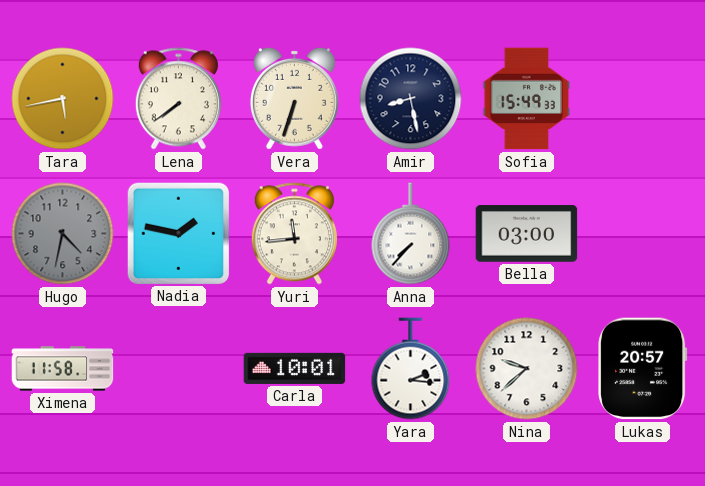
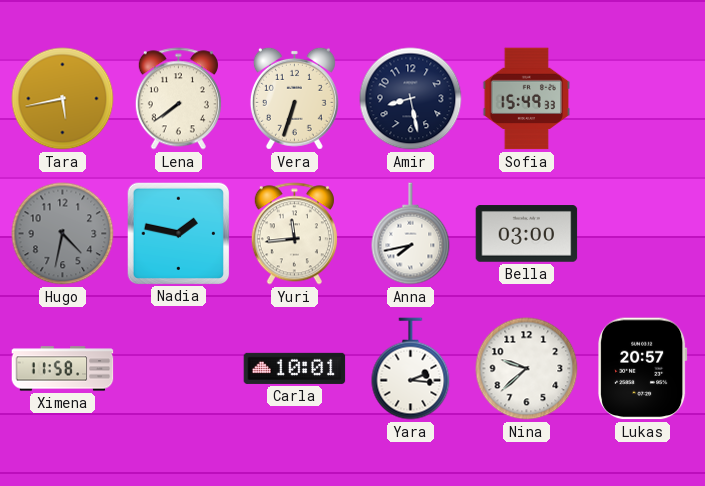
Anna: 7:37 -> 7:43 (411, 234)
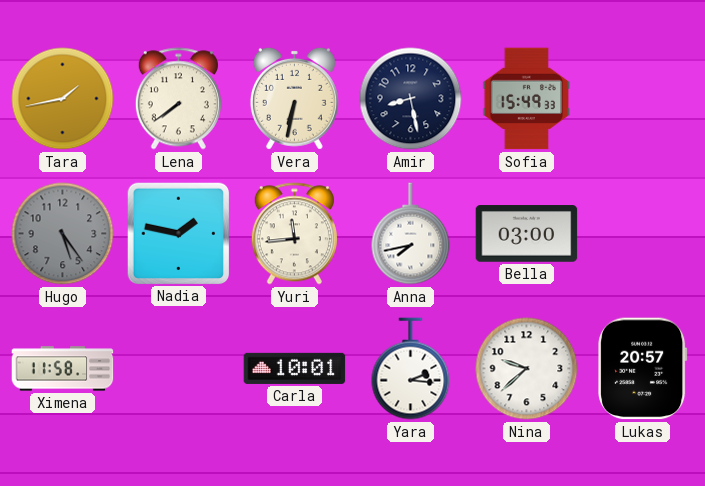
Tara: 5:43 -> 1:43 (63, 99)
Vera: 6:33 -> 6:32 (294, 98)
Hugo: 4:32 -> 5:24 (63, 234)
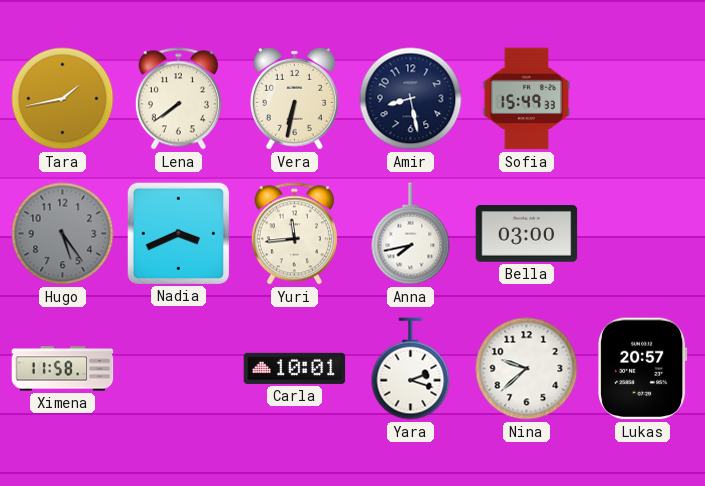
Nadia: 1:47 -> 3:41 (178, 233)
Yara: 2:16 -> 2:18 (411, 369)
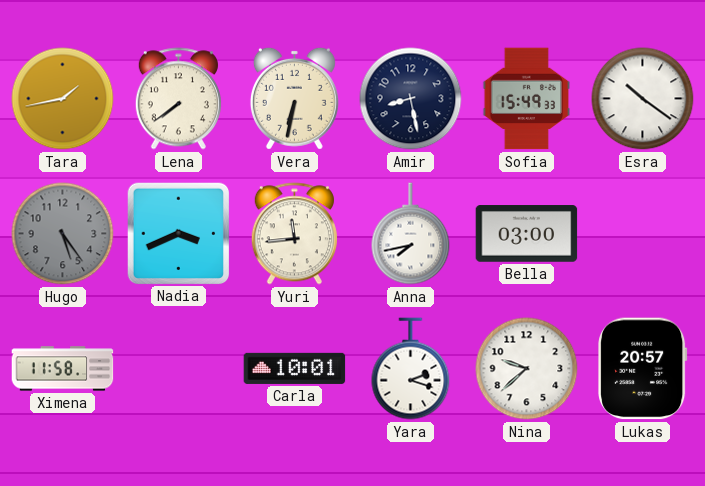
Esra: none -> 10:21 (643, 99)
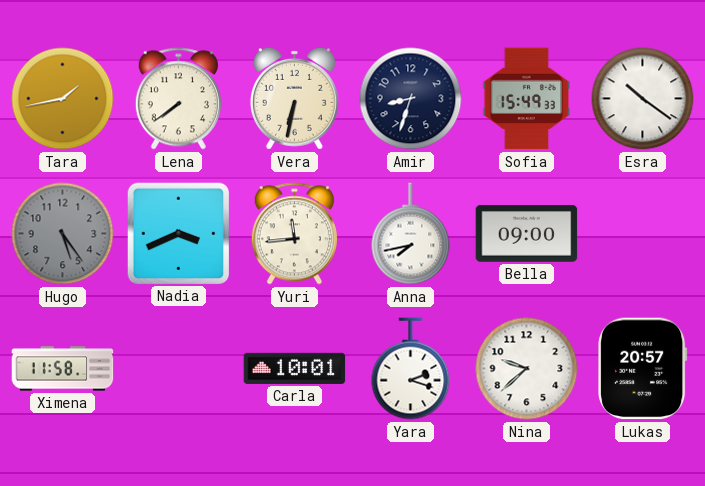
Amir: 8:28 -> 8:33 (411, 99)
Bella: 03:00 -> 09:00 (527, 234)
